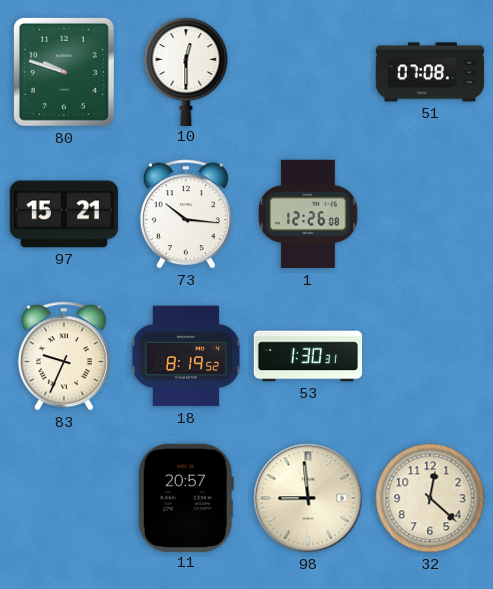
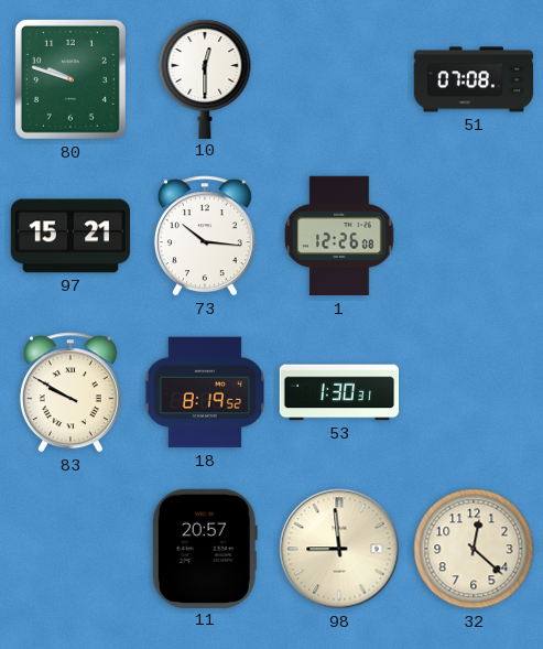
83: 9:34 -> 9:50 (70, 392)
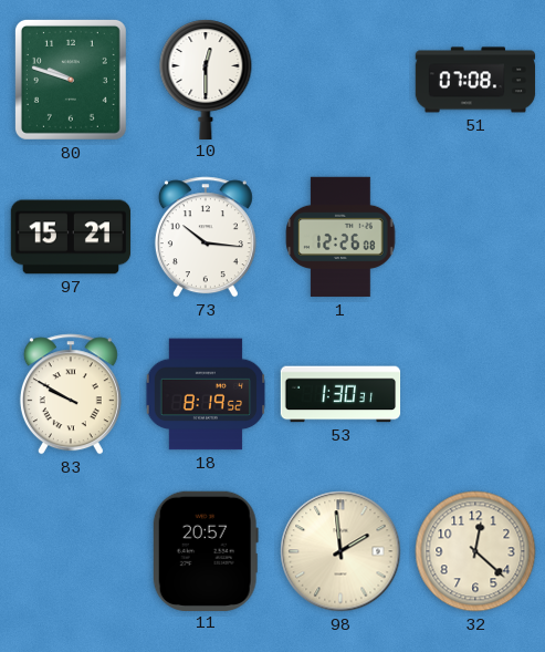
98: 8:59 -> 1:59 (340, 551)
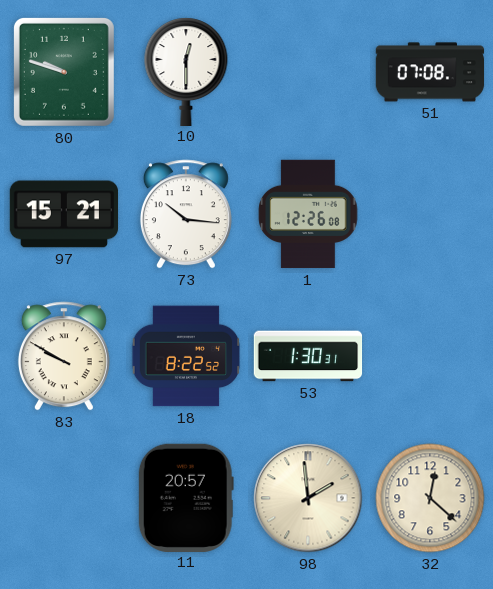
18: 8:19 -> 8:22 (186, 356)
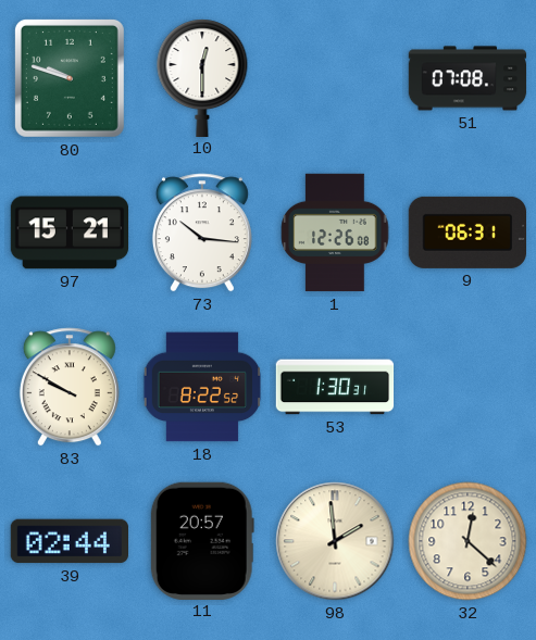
9: none -> 06:31 (466, 233)
39: none -> 02:44 (68, 541)
